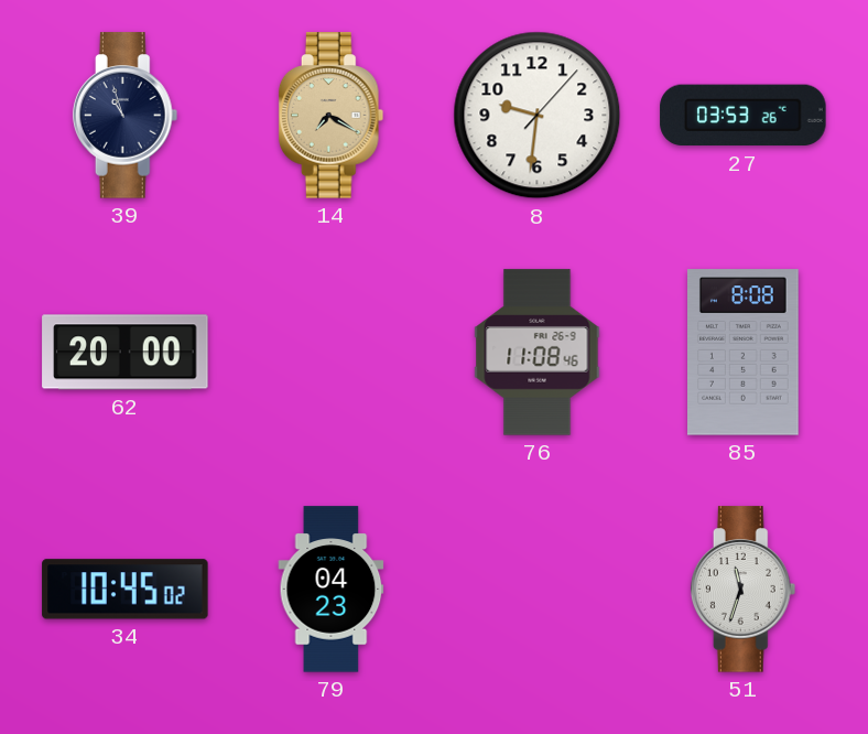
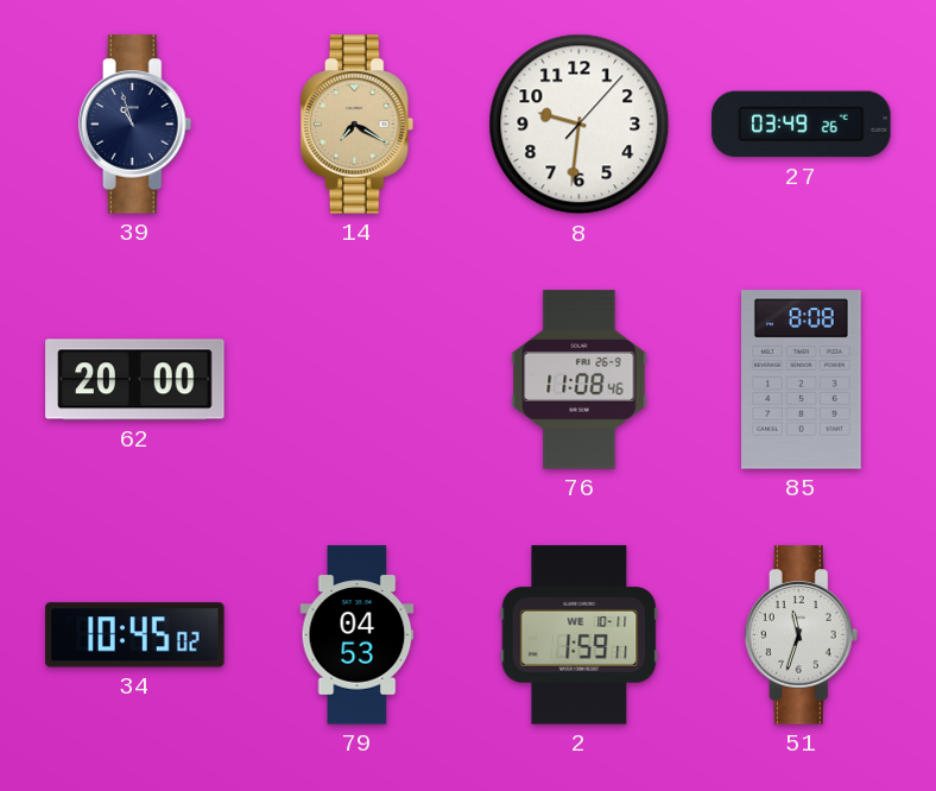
27: 03:53 -> 03:49 (802, 125)
79: 04:23 -> 04:53 (358, 635)
2: none -> 1:59 (580, 635)
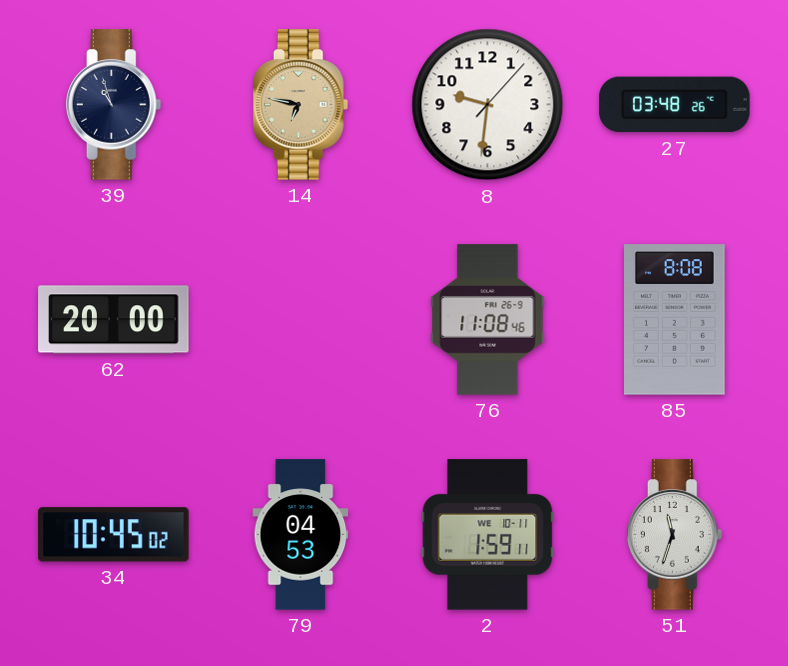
14: 7:20 -> 6:47 (301, 105)
27: 03:49 -> 03:48 (675, 105)
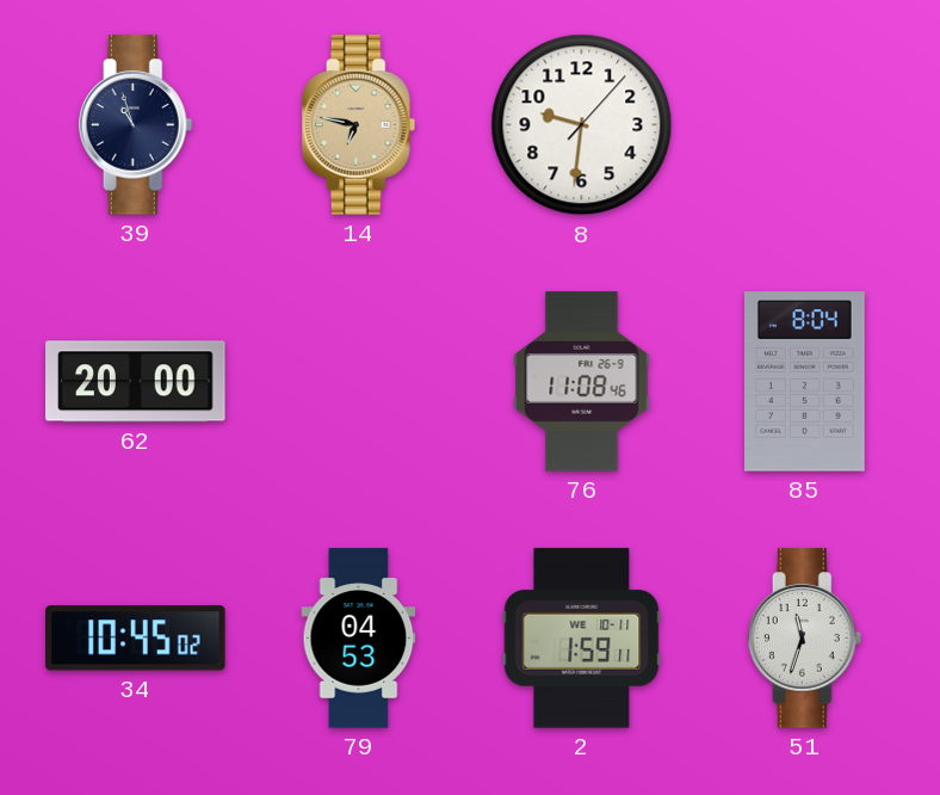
27: 03:48 -> none (675, 105)
85: 8:08 -> 8:04 (805, 382)
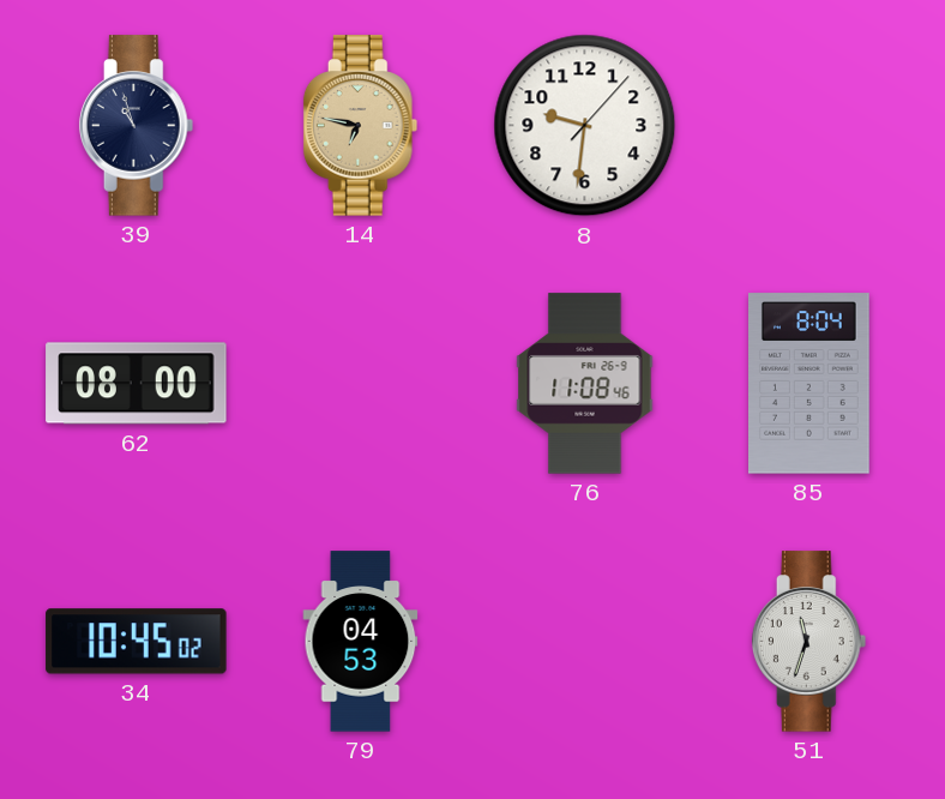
62: 20:00 -> 08:00 (137, 384)
2: 1:59 -> none (582, 639)
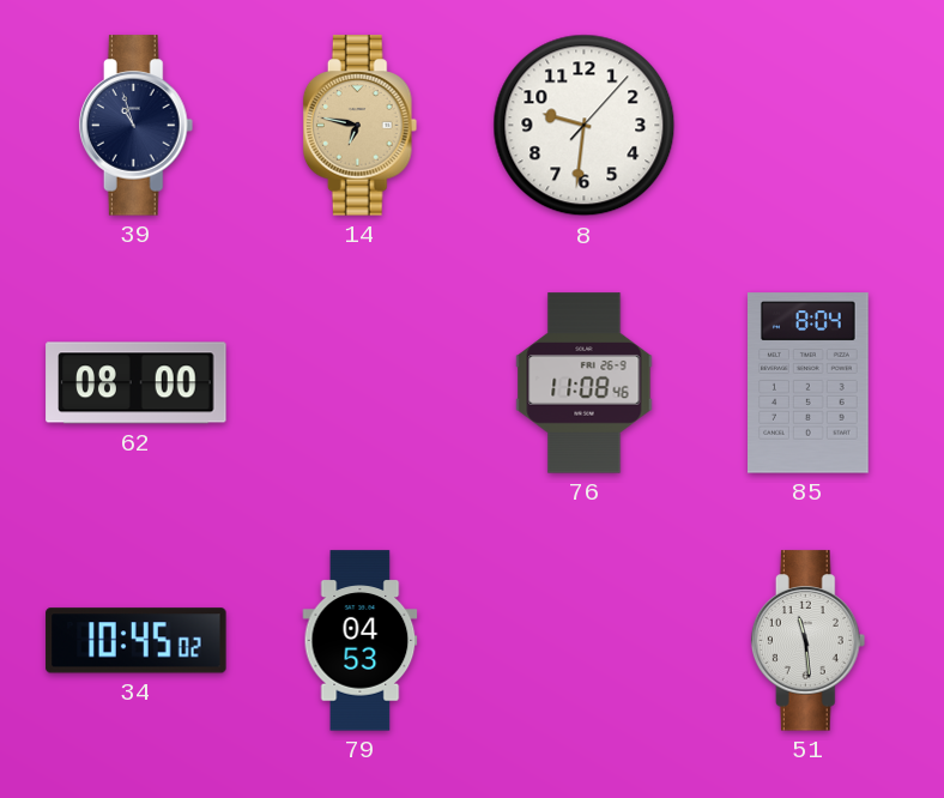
51: 11:33 -> 11:29 (809, 641)
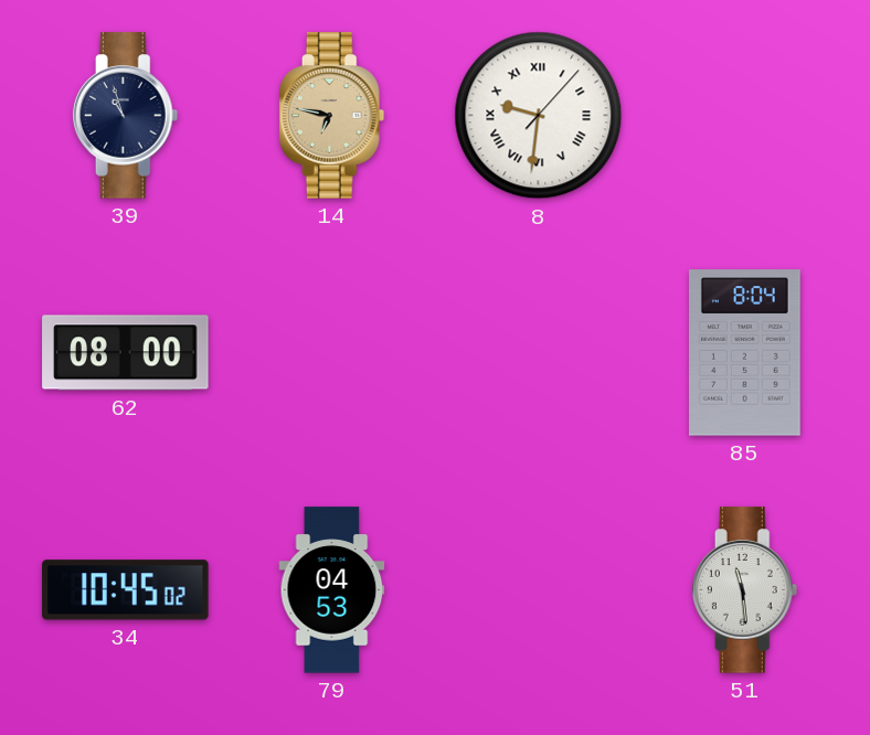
8 numerals: Arabic -> Roman (539, 116)
76: 11:08 -> none (585, 383)
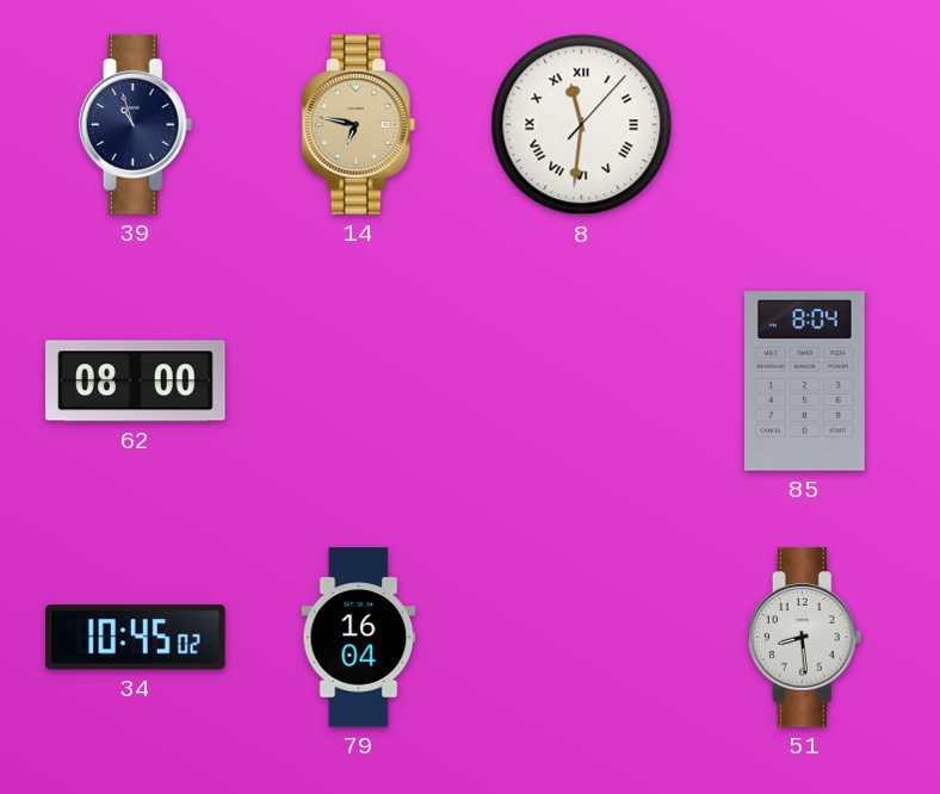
8: 9:31 -> 11:31 (582, 125)
79: 04:53 -> 16:04 (359, 638)
51: 11:29 -> 8:29 (805, 638)
